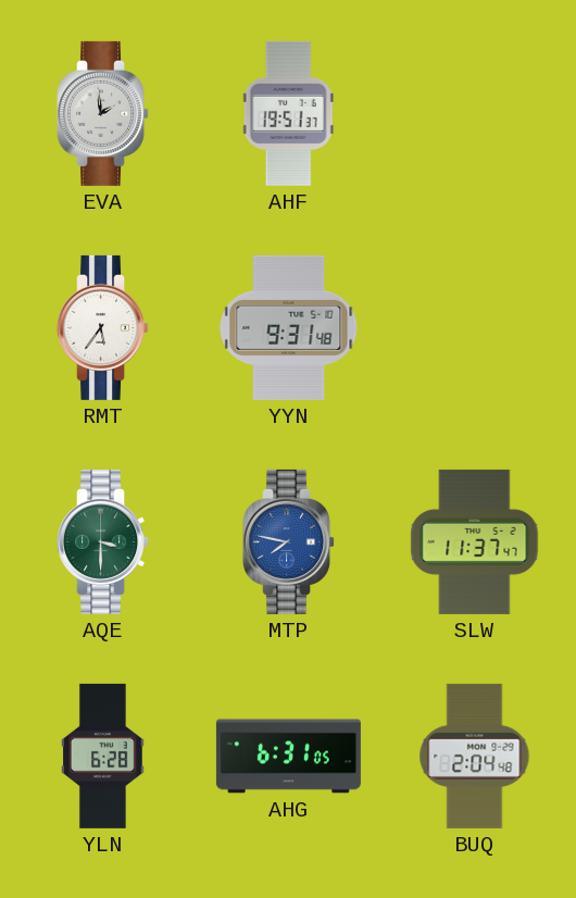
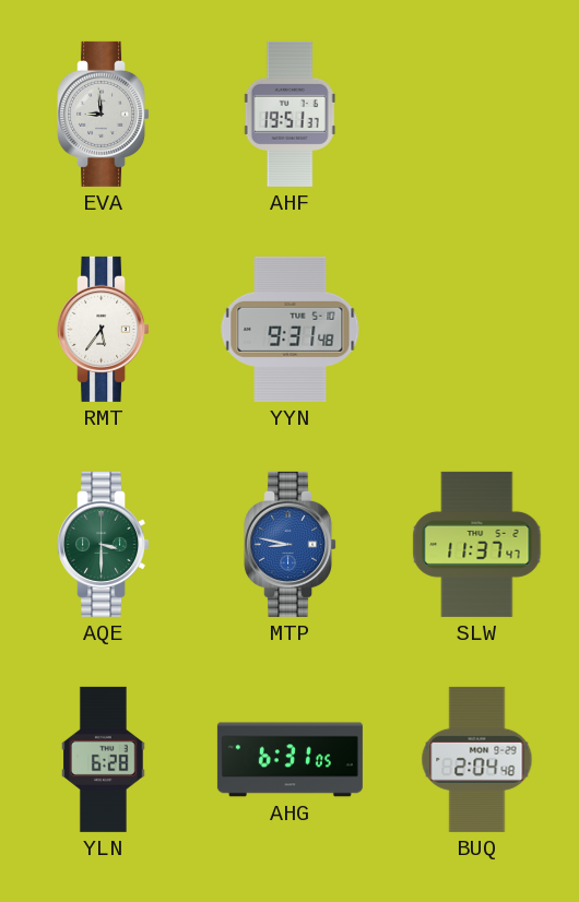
EVA: 1:59 -> 8:59 (104, 114)
MTP: 7:47 -> 8:47 (291, 544)
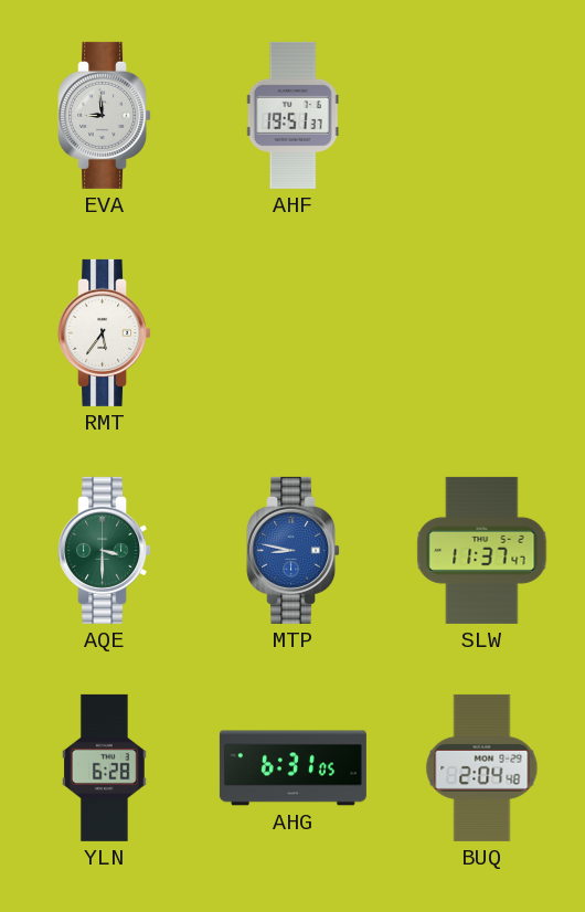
YYN: 9:31 -> none (291, 329)
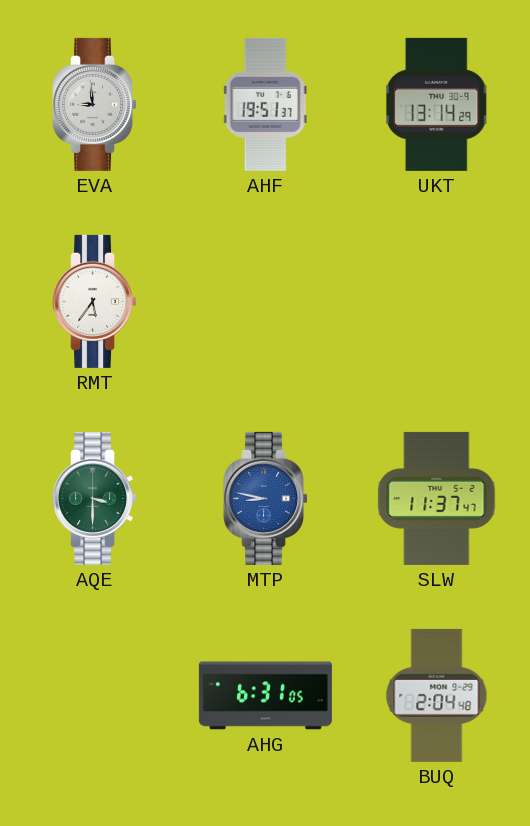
UKT: none -> 13:14 (437, 104)
YLN: 6:28 -> none (105, 767)
